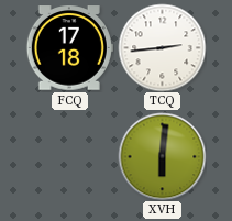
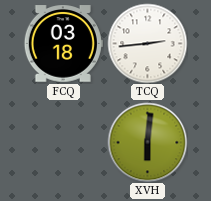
FCQ: 17:18 -> 03:18 (63, 44)
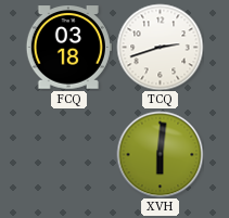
TCQ: 2:44 -> 2:42 (160, 47)
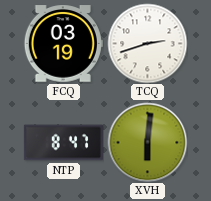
FCQ: 03:18 -> 03:19 (63, 44)
NTP: none -> 8:47 (63, 143)
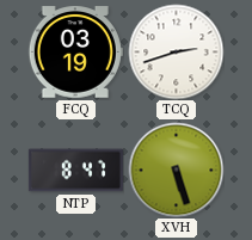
XVH: 6:01 -> 5:27 (176, 170)
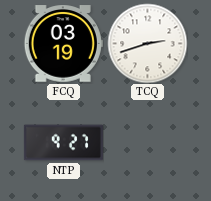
NTP: 8:47 -> 9:27 (63, 143)
XVH: 5:27 -> none (176, 170)
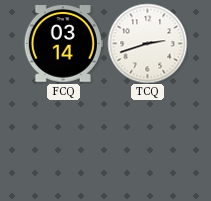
FCQ: 03:19 -> 03:14 (63, 44)
NTP: 9:27 -> none (63, 143)
